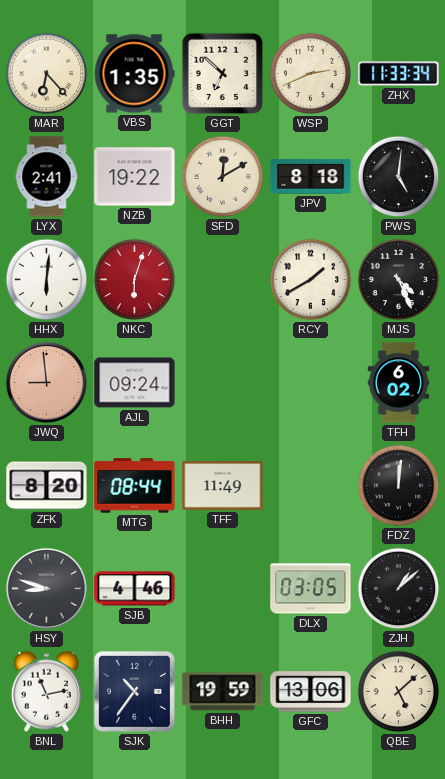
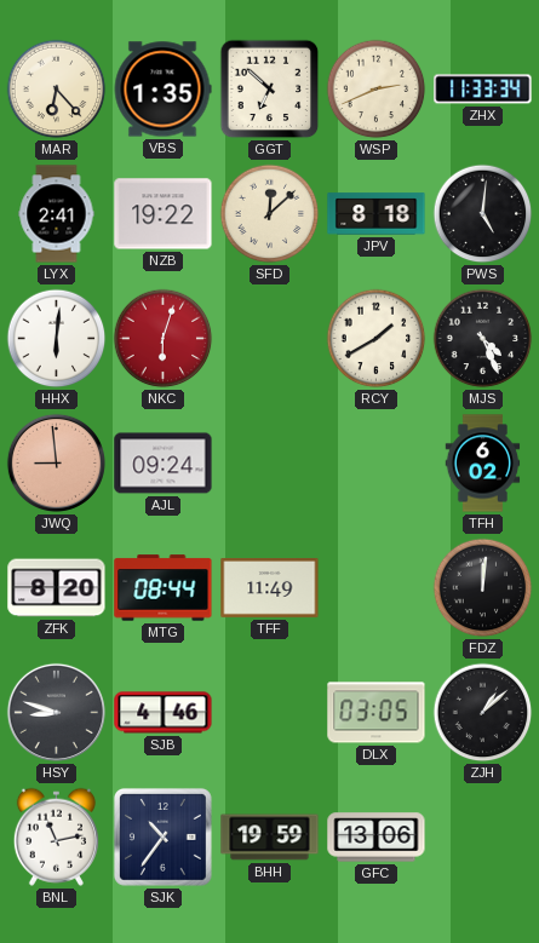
SFD: 12:10 -> 12:08 (270, 214)
QBE: 5:08 -> none (399, 692)
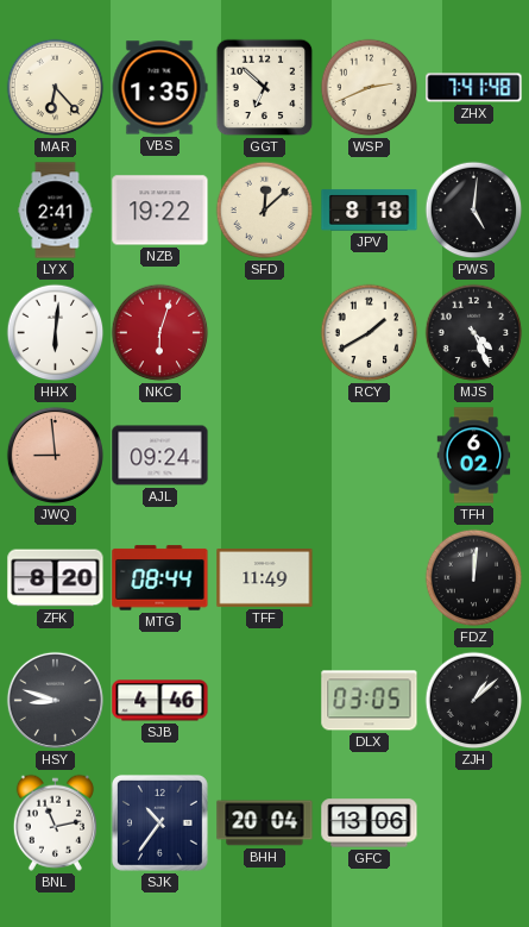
ZHX: 11:33 -> 7:41 (474, 88)
BHH: 19:59 -> 20:04 (265, 823)
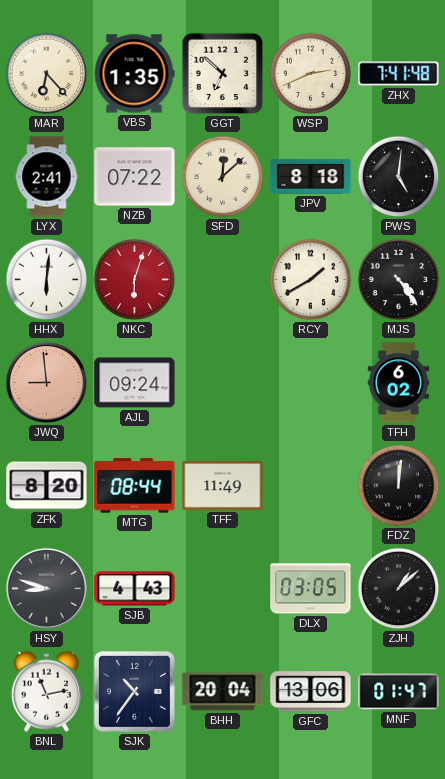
NZB: 19:22 -> 07:22 (135, 177)
MJS: 4:26 -> 4:24 (399, 280)
SJB: 4:46 -> 4:43 (135, 589)
MNF: none -> 01:47 (399, 692)
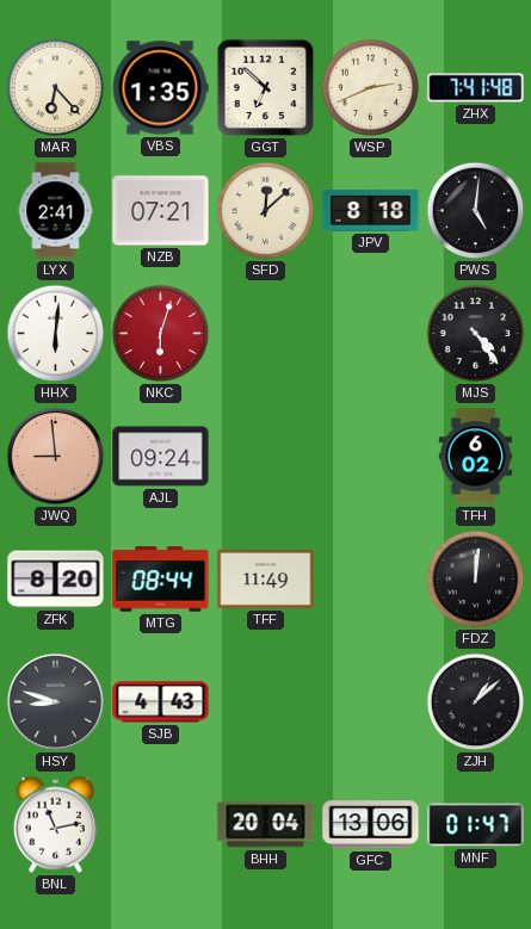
NZB: 07:22 -> 07:21 (161, 211)
RCY: 1:40 -> none (311, 280)
DLX: 03:05 -> none (311, 589)
SJK: 10:36 -> none (134, 691)
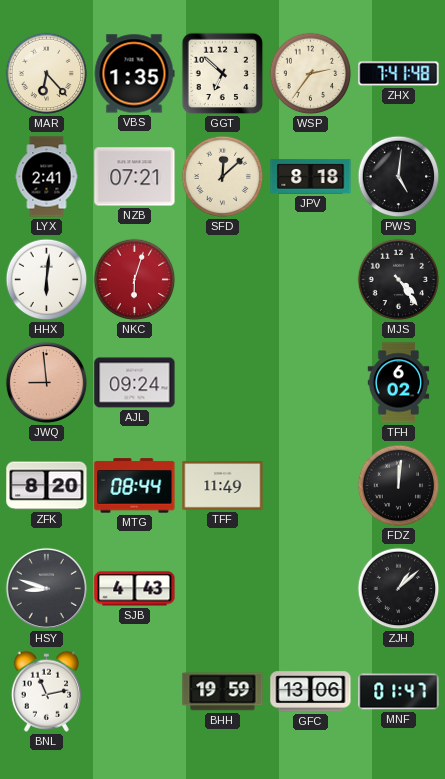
WSP: 2:41 -> 2:36 (311, 74)
BHH: 20:04 -> 19:59 (223, 692)
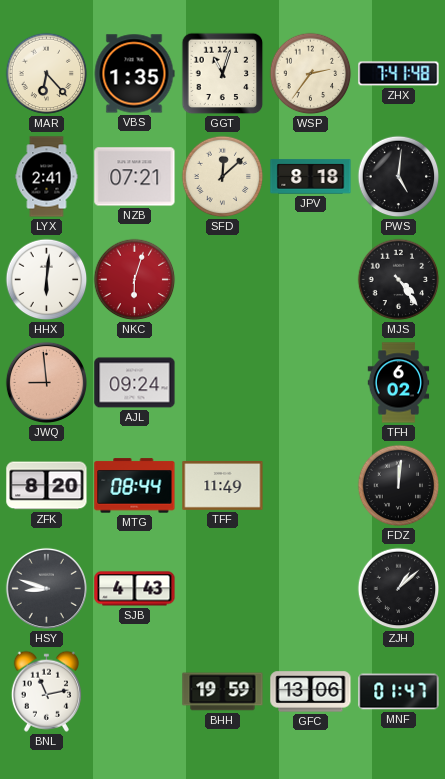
GGT: 6:52 -> 11:03 (223, 74)
